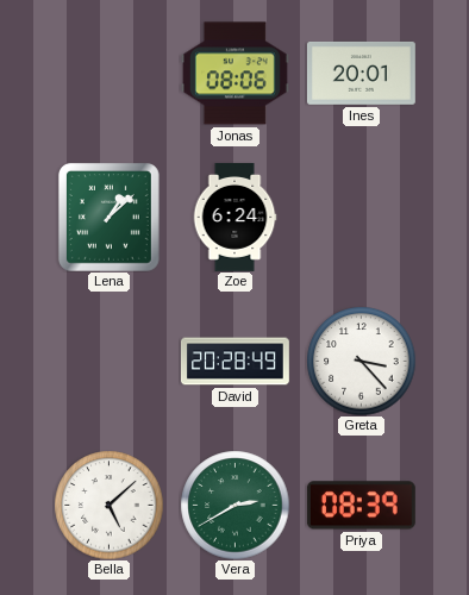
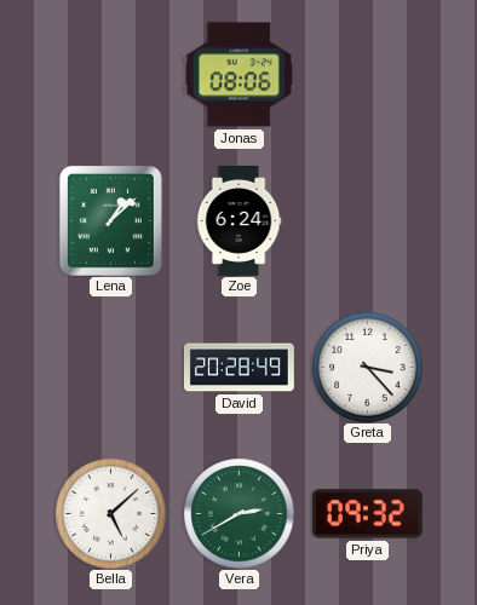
Ines: 20:01 -> none (361, 73)
Priya: 08:39 -> 09:32 (367, 514)
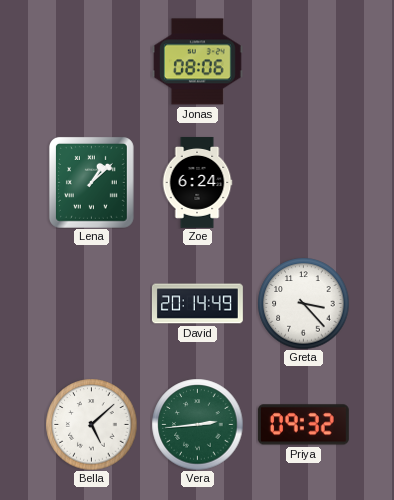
David: 20:28 -> 20:14 (197, 304)
Vera: 2:40 -> 2:44 (197, 424)
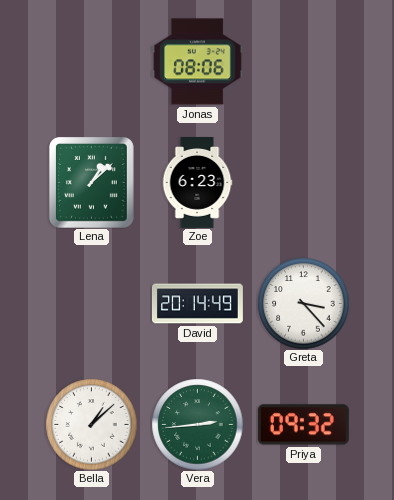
Zoe: 6:24 -> 6:23 (197, 182)
Bella: 5:08 -> 1:08 (91, 424)
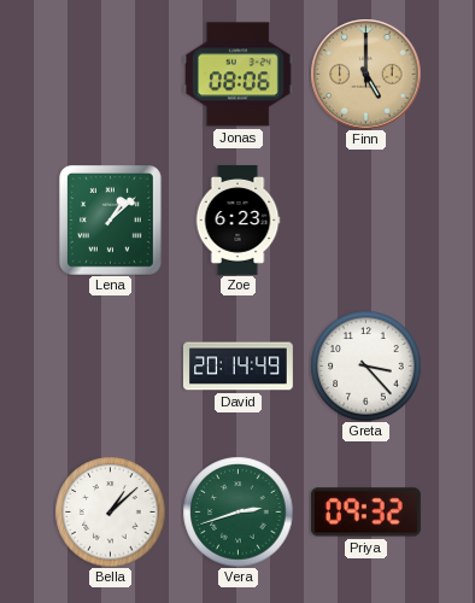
Finn: none -> 5:00 (365, 74)
Vera: 2:44 -> 2:42 (237, 511)
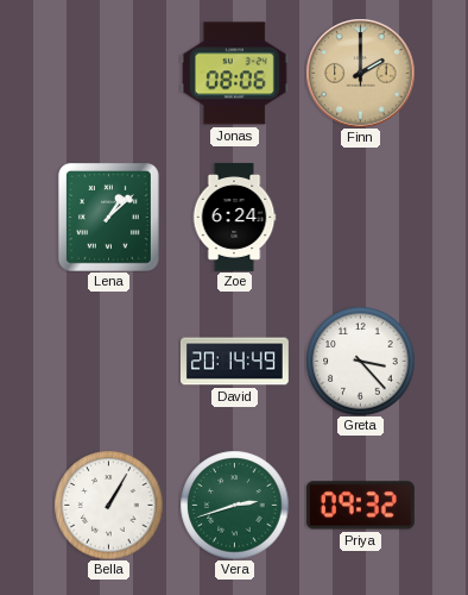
Finn: 5:00 -> 2:00 (360, 73)
Zoe: 6:23 -> 6:24 (234, 217)
Bella: 1:08 -> 1:05 (108, 505)
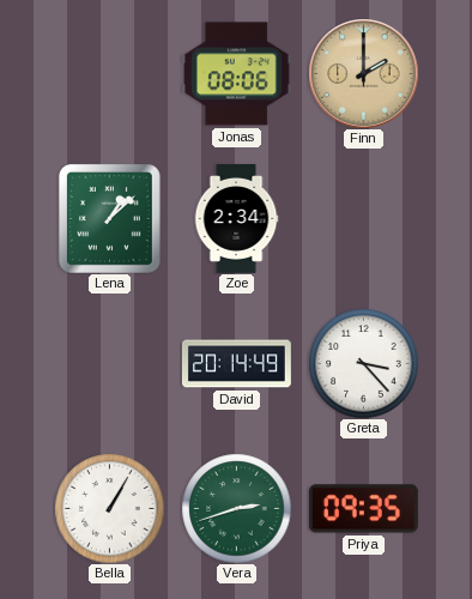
Zoe: 6:24 -> 2:34 (236, 218)
Priya: 09:32 -> 09:35 (363, 509)
